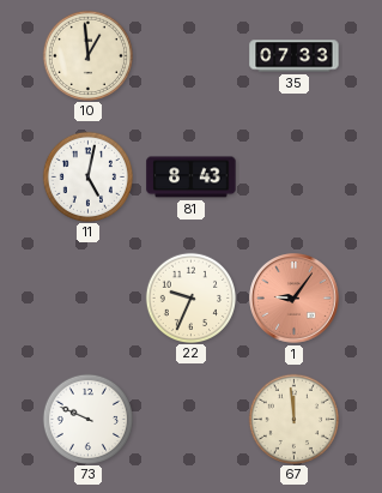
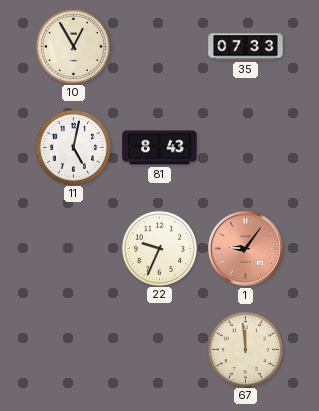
10: 12:59 -> 12:55 (73, 46)
73: 9:49 -> none (87, 419)
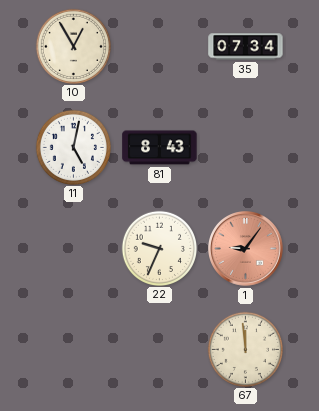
35: 07:33 -> 07:34 (246, 47)
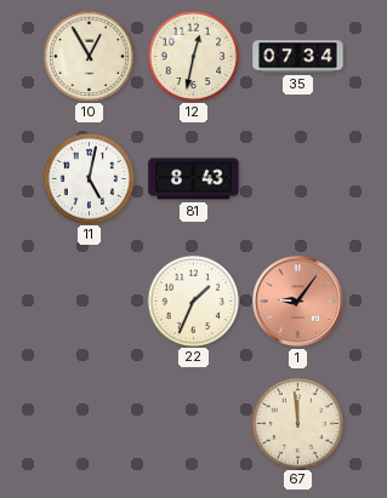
12: none -> 12:32 (193, 56)
22: 9:34 -> 1:34 (193, 300)
